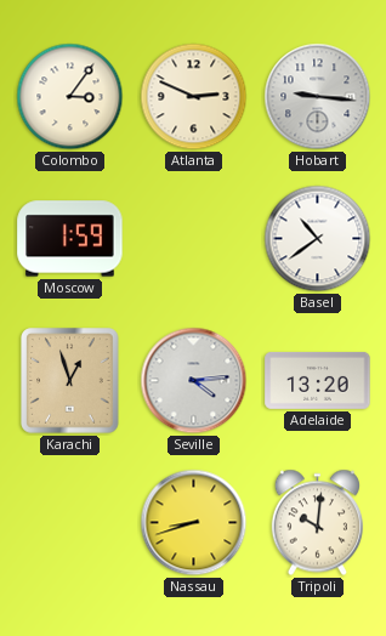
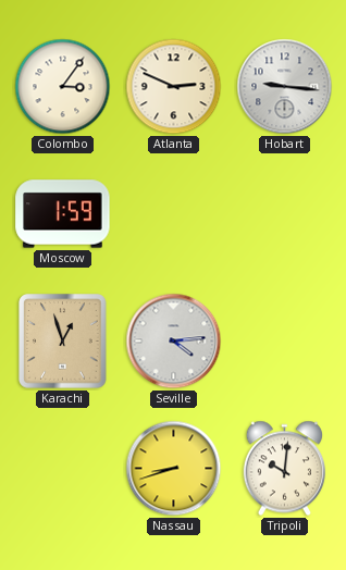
Basel: 10:39 -> none (318, 239)
Adelaide: 13:20 -> none (318, 380)
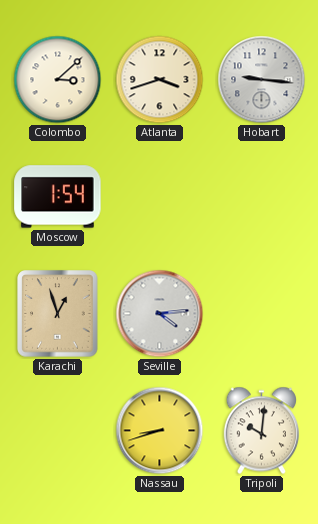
Colombo: 3:06 -> 3:08 (58, 80)
Atlanta: 2:49 -> 3:42 (160, 80)
Moscow: 1:59 -> 1:54 (58, 197)
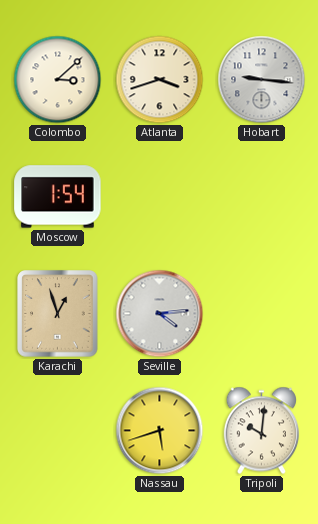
Nassau: 8:42 -> 5:42 (160, 431)
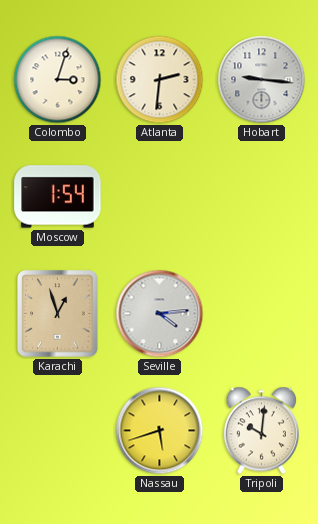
Colombo: 3:08 -> 3:03 (58, 80)
Atlanta: 3:42 -> 2:31 (160, 80)
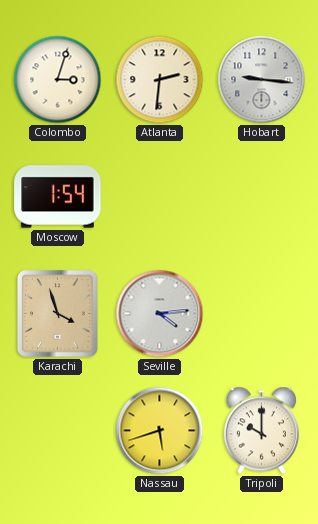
Karachi: 12:57 -> 3:57 (58, 314)
Tripoli: 10:01 -> 10:00 (261, 431)
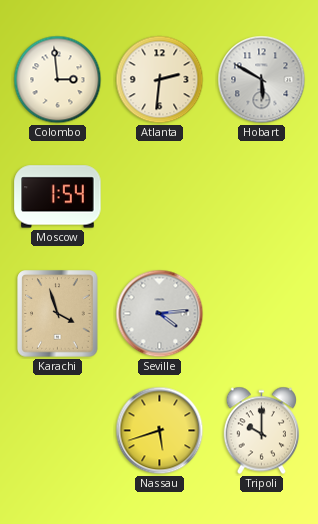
Colombo: 3:03 -> 2:59 (58, 80)
Hobart: 9:16 -> 5:50 (262, 80)
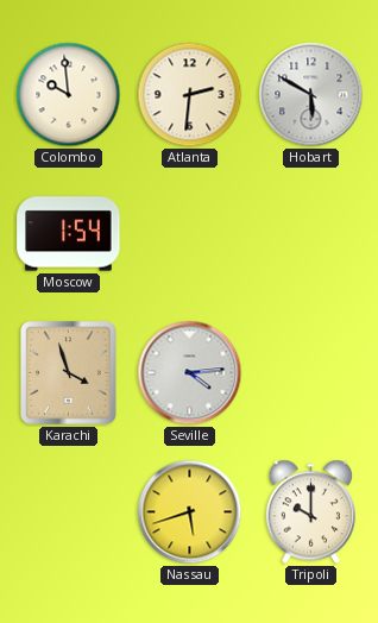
Colombo: 2:59 -> 9:59 (69, 95)
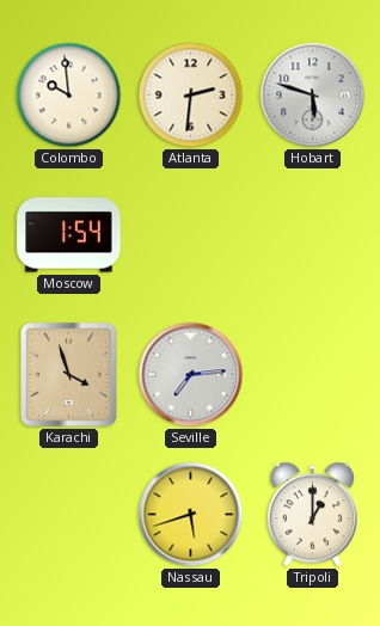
Hobart: 5:50 -> 5:48 (313, 96)
Seville: 4:14 -> 7:14 (191, 375)
Tripoli: 10:00 -> 1:00 (312, 515)
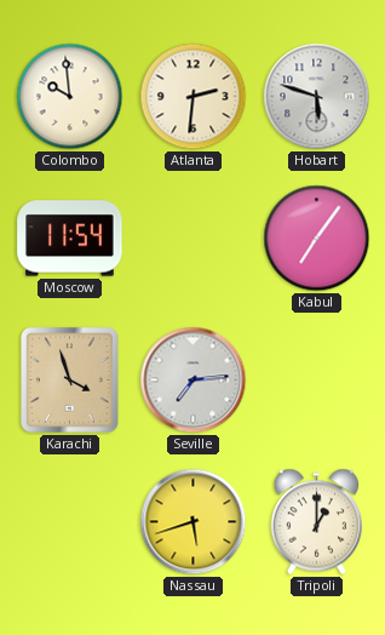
Moscow: 1:54 -> 11:54 (70, 239)
Kabul: none -> 7:06 (317, 239)
